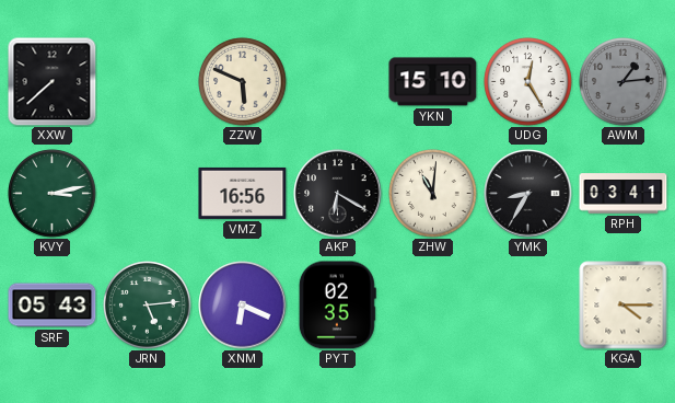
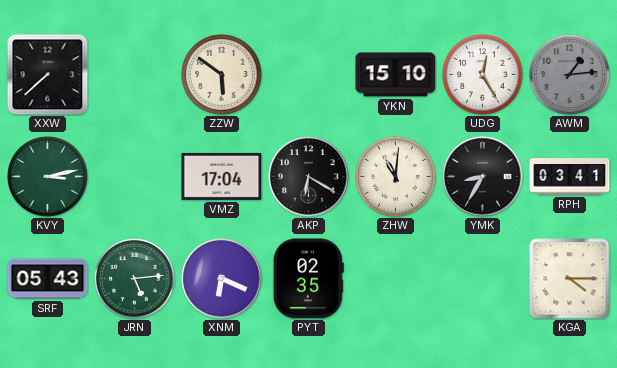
ZZW: 5:49 -> 5:51 (222, 75)
VMZ: 16:56 -> 17:04 (222, 176)
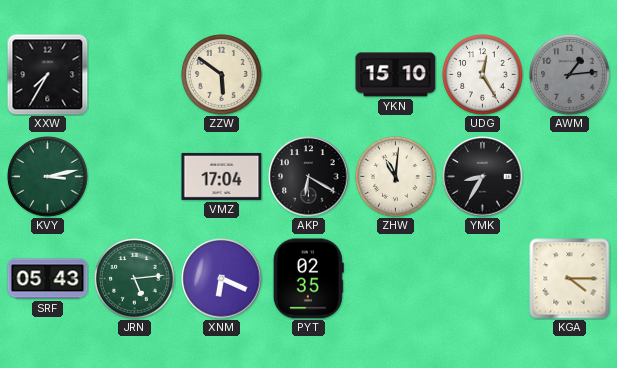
XXW: 7:38 -> 7:35 (48, 75)
RPH: 03:41 -> none (570, 177)
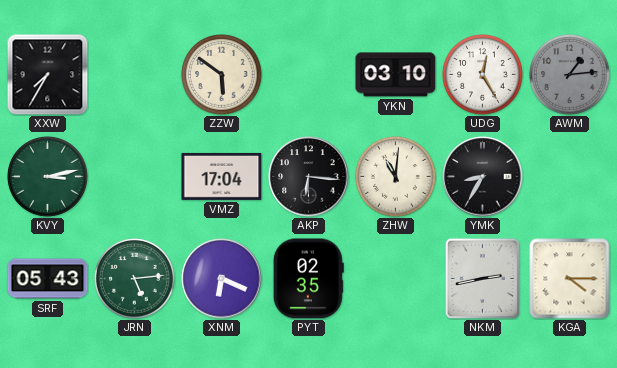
YKN: 15:10 -> 03:10 (396, 75)
AKP: 6:20 -> 6:16 (309, 177)
NKM: none -> 2:43 (482, 278)
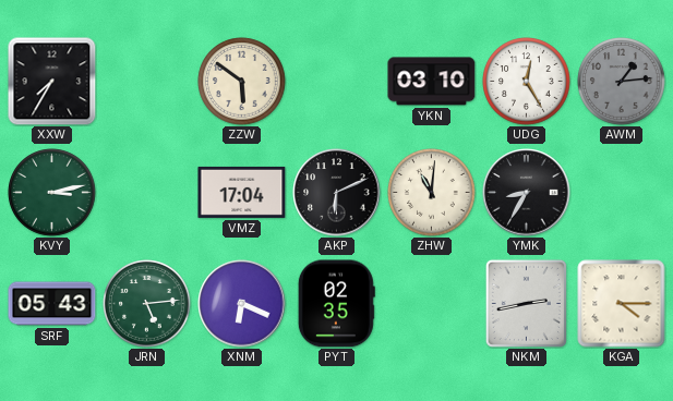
AKP: 6:16 -> 6:11 (337, 193)
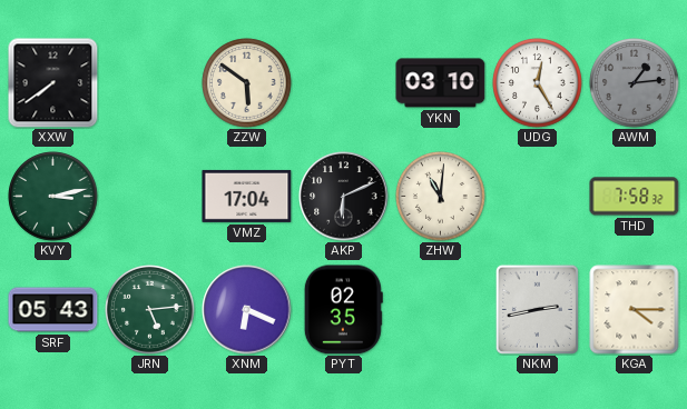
XXW: 7:35 -> 7:39 (53, 83)
YMK: 8:35 -> none (527, 193)
THD: none -> 7:58 (635, 197)
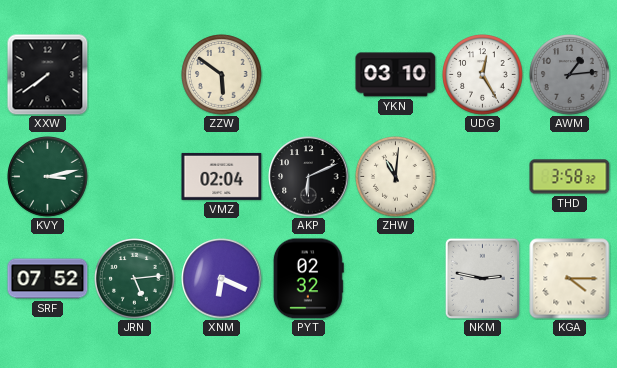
VMZ: 17:04 -> 02:04 (222, 176)
THD: 7:58 -> 3:58 (570, 177)
SRF: 05:43 -> 07:52 (48, 279)
PYT: 02:35 -> 02:32 (308, 279)
NKM: 2:43 -> 2:47 (482, 278)
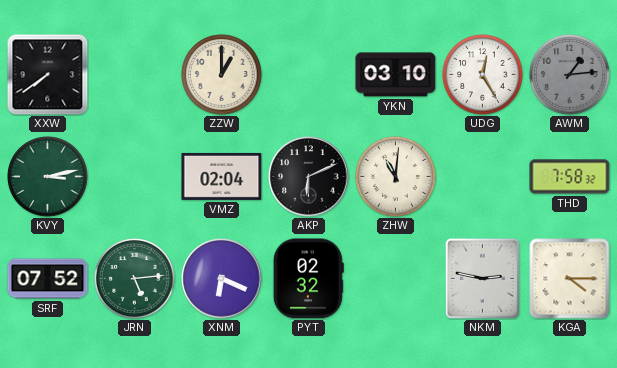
ZZW: 5:51 -> 1:00 (222, 75)
THD: 3:58 -> 7:58 (570, 177)
